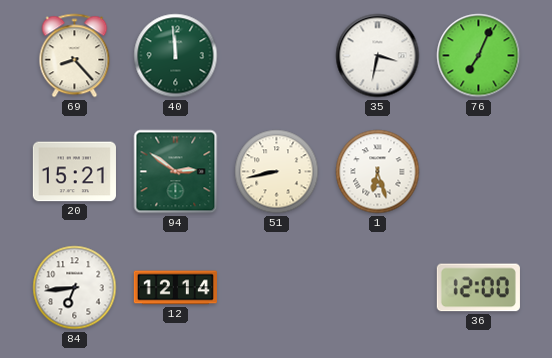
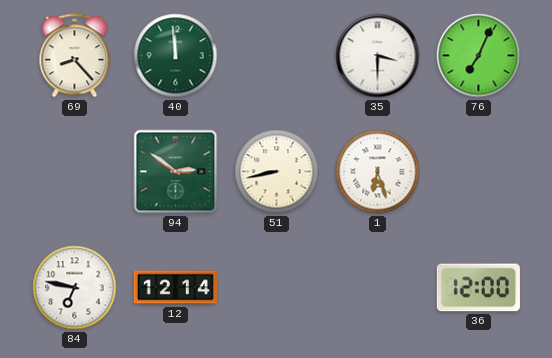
35: 3:32 -> 3:30 (378, 56)
20: 15:21 -> none (74, 172)
84: 6:44 -> 6:47 (75, 288)
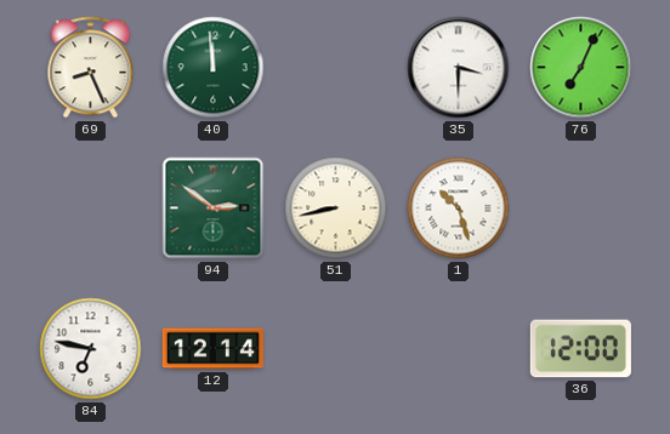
69: 8:23 -> 8:26 (91, 68)
1: 6:27 -> 10:27 (459, 209)
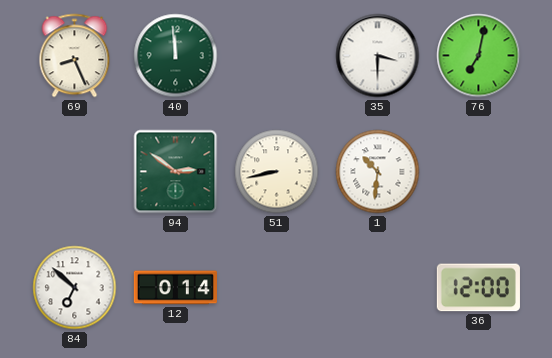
76: 7:04 -> 7:02 (479, 56)
1: 10:27 -> 10:31 (378, 172)
84: 6:47 -> 6:52 (75, 288)
12: 12:14 -> 0:14 (175, 288)
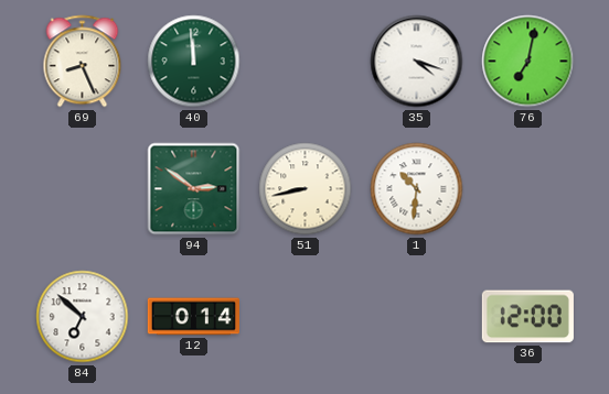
35: 3:30 -> 4:18 (417, 62)
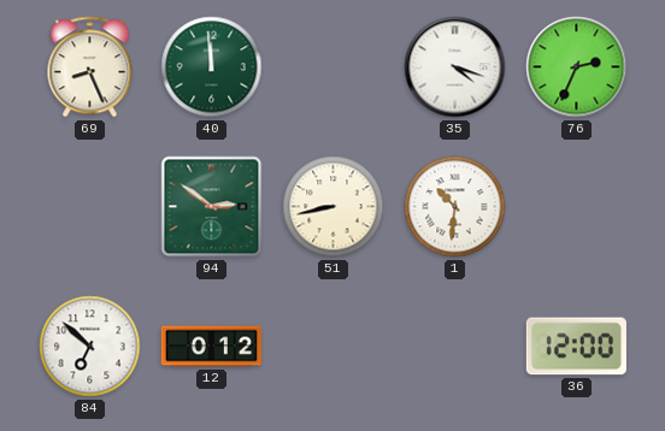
76: 7:02 -> 2:34 (577, 67)
12: 0:14 -> 0:12 (211, 347)
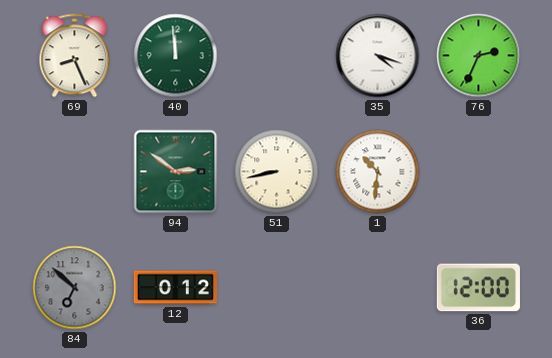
84 dial: white -> grey (75, 288)
